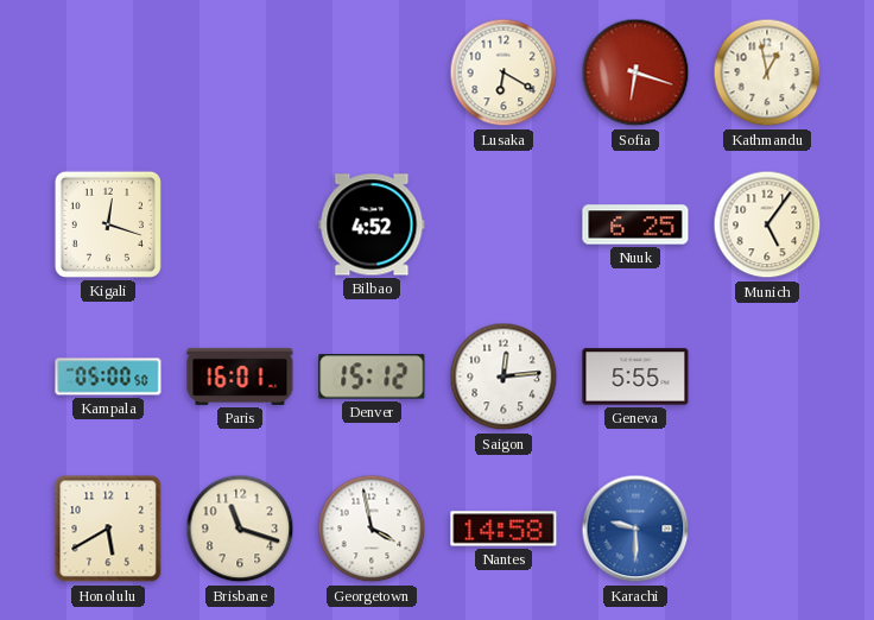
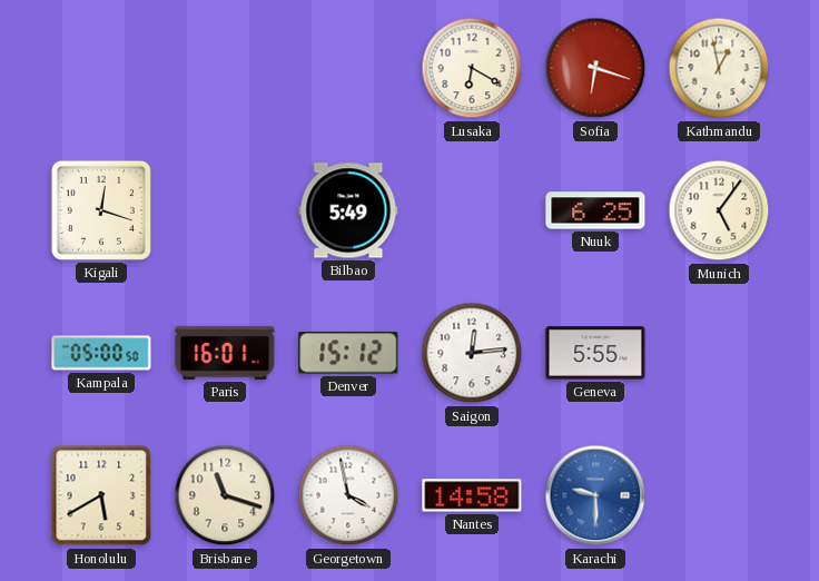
Bilbao: 4:52 -> 5:49 (348, 210)
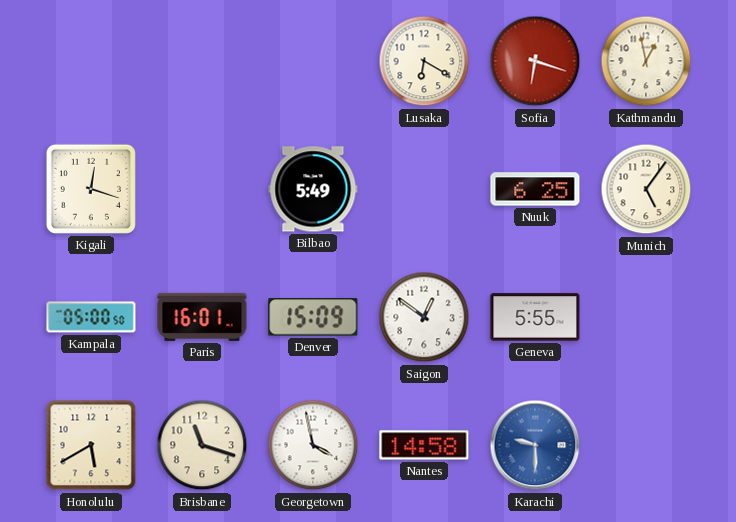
Denver: 15:12 -> 15:09 (313, 317)
Saigon: 12:14 -> 12:51 (424, 317)
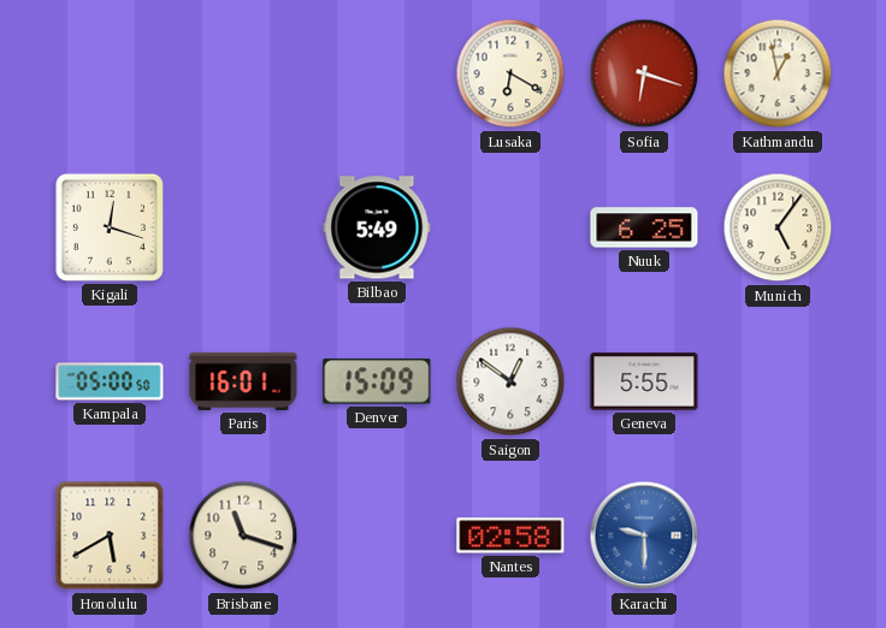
Georgetown: 3:58 -> none (313, 445)
Nantes: 14:58 -> 02:58 (510, 535)
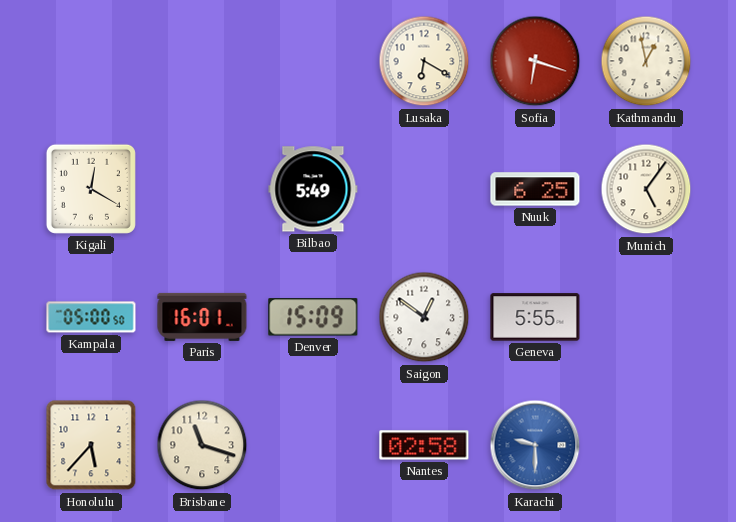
Kigali: 12:18 -> 12:20 (91, 189)
Honolulu: 5:40 -> 5:37 (91, 445)
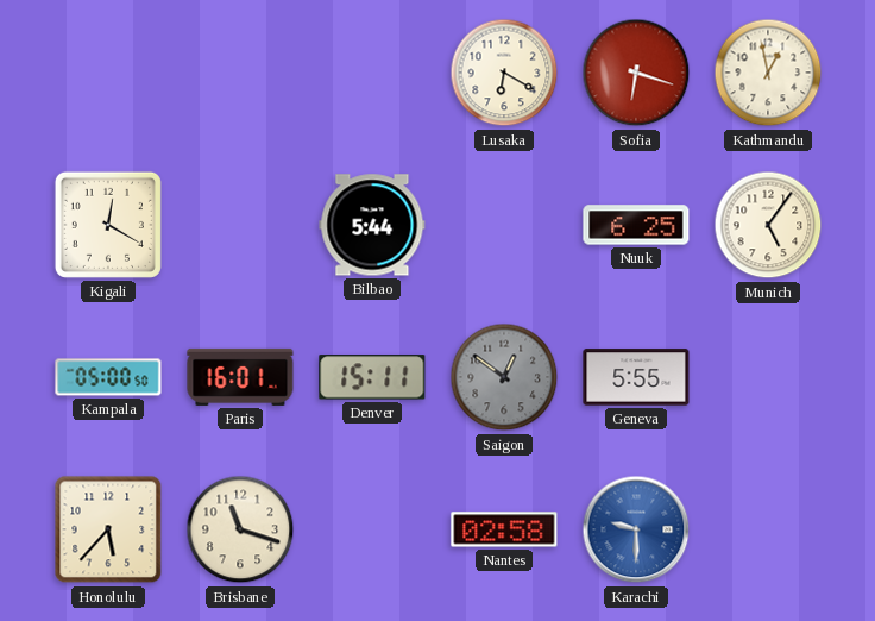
Bilbao: 5:49 -> 5:44 (372, 225)
Denver: 15:09 -> 15:11 (372, 377)
Saigon dial: white -> grey (504, 377)
